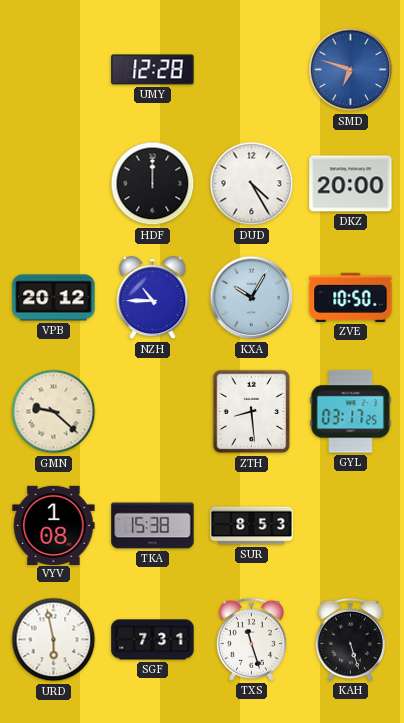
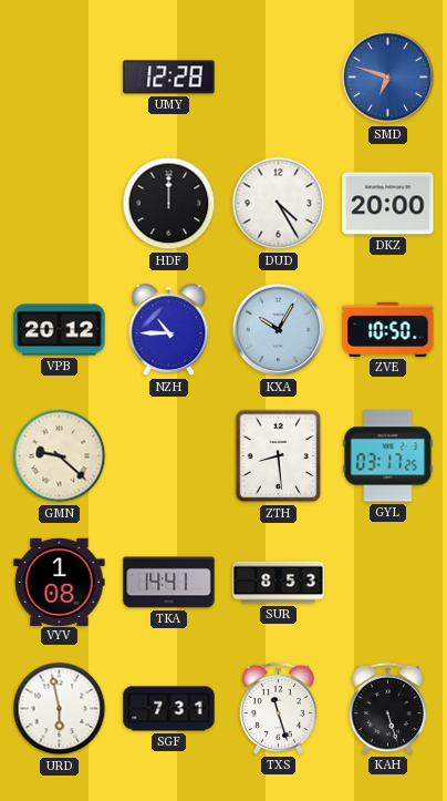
TKA: 15:38 -> 14:41 (169, 583)
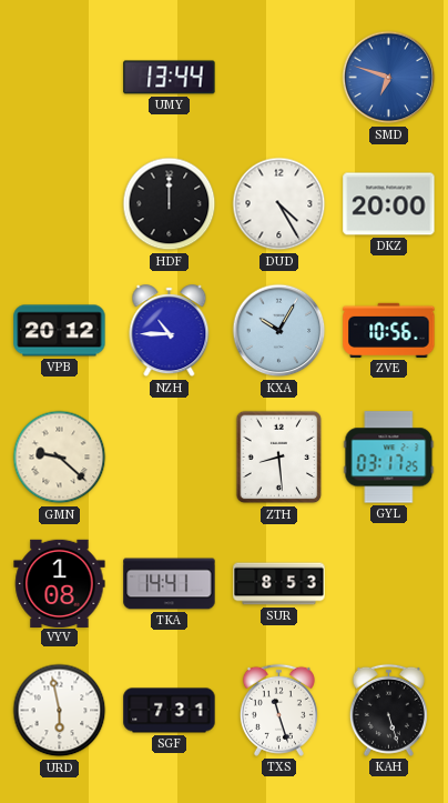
UMY: 12:28 -> 13:44 (170, 78)
ZVE: 10:50 -> 10:56 (389, 330)
